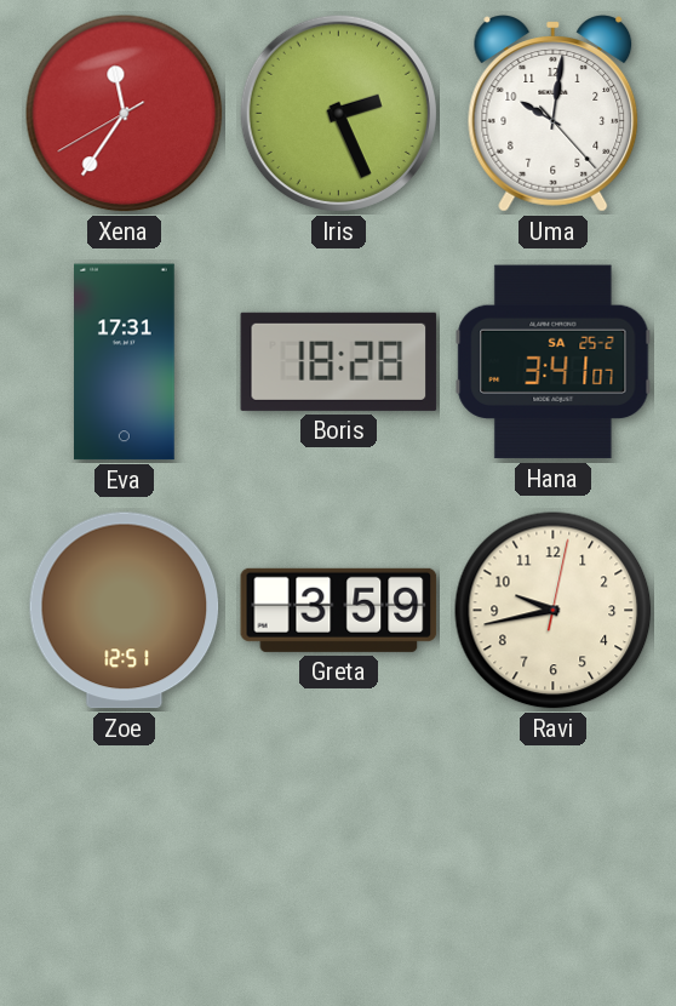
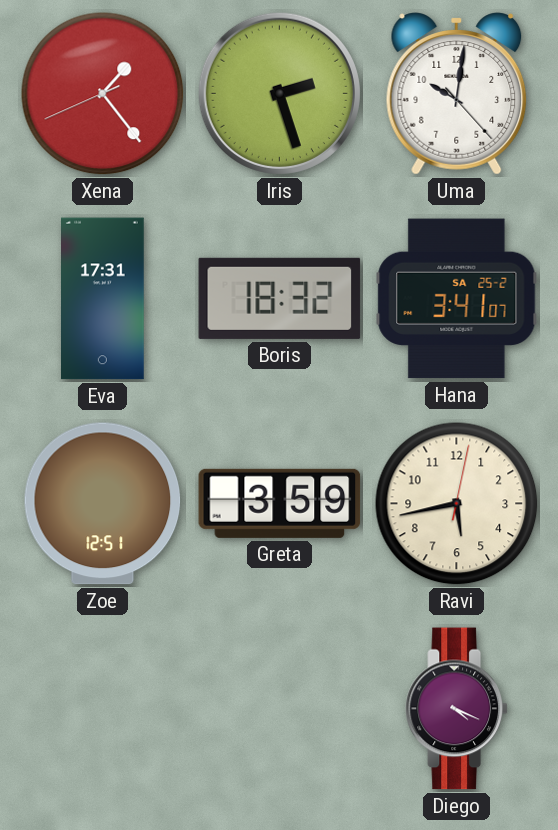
Xena: 11:35 -> 1:23 (103, 94)
Iris: 2:26 -> 2:27 (279, 93)
Boris: 18:28 -> 18:32 (280, 298)
Ravi: 9:43 -> 5:43 (457, 504)
Diego: none -> 4:19 (457, 709)
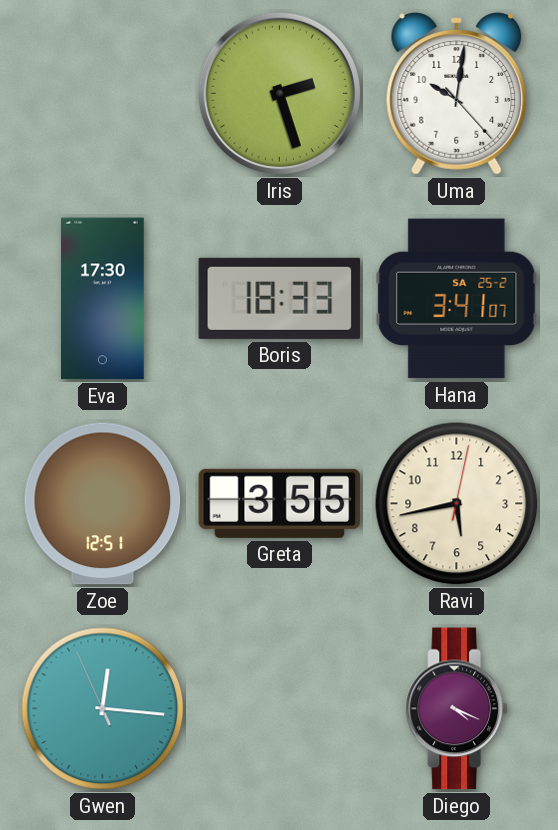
Xena: 1:23 -> none (103, 94)
Eva: 17:31 -> 17:30 (103, 299)
Boris: 18:32 -> 18:33 (280, 298)
Greta: 3:59 -> 3:55 (280, 503)
Gwen: none -> 12:15 (103, 709)
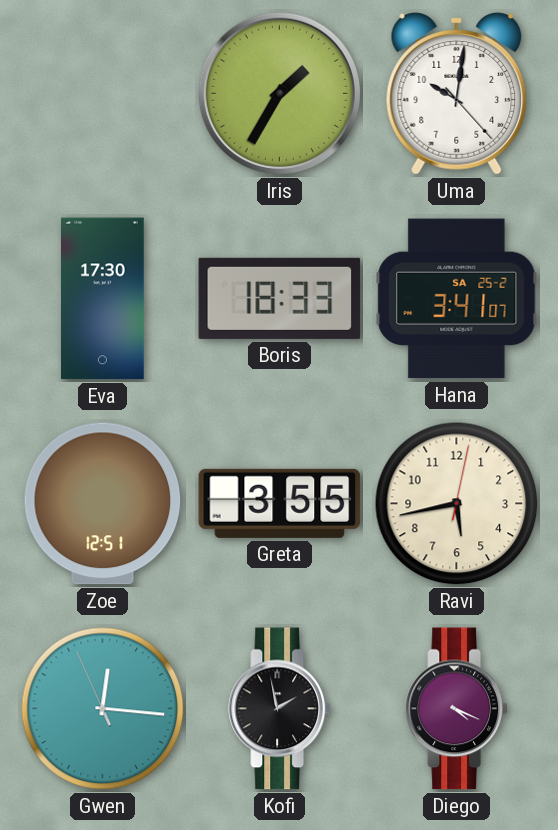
Iris: 2:27 -> 1:35 (279, 93)
Kofi: none -> 1:58 (280, 709)
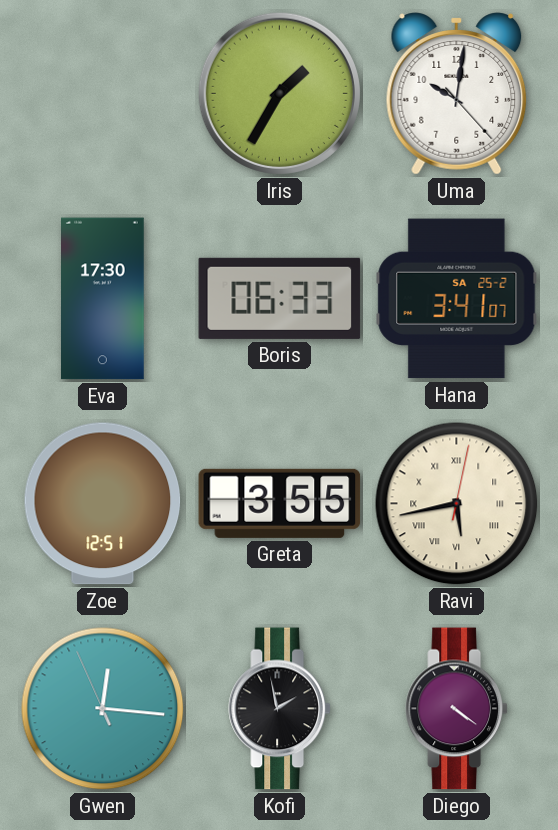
Boris: 18:33 -> 06:33 (280, 298)
Ravi numerals: Arabic -> Roman (457, 504)
Diego: 4:19 -> 4:21 (457, 709)
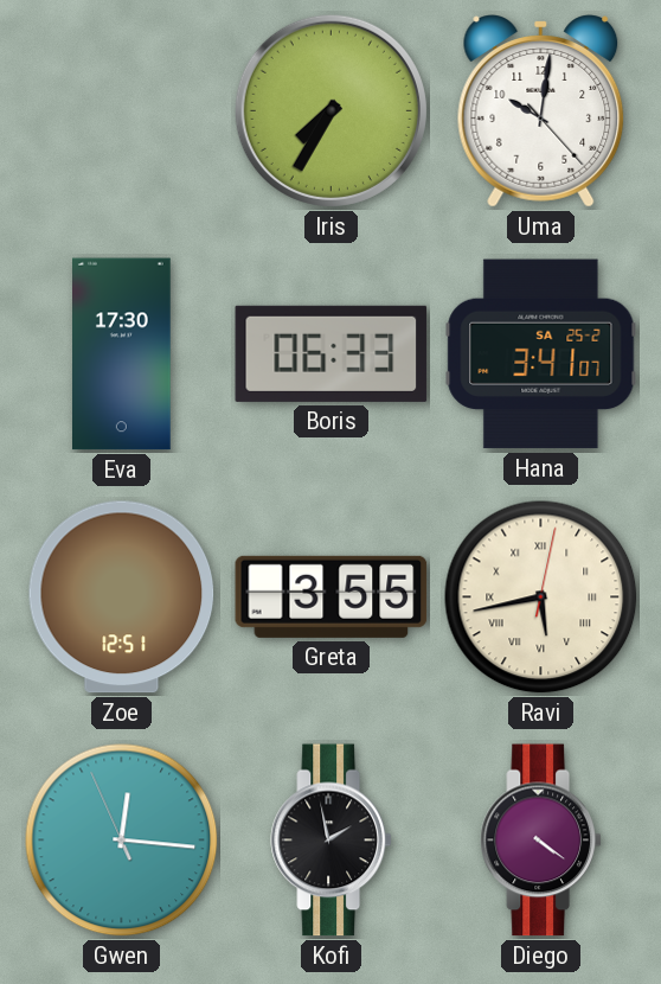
Iris: 1:35 -> 7:35 (330, 110)
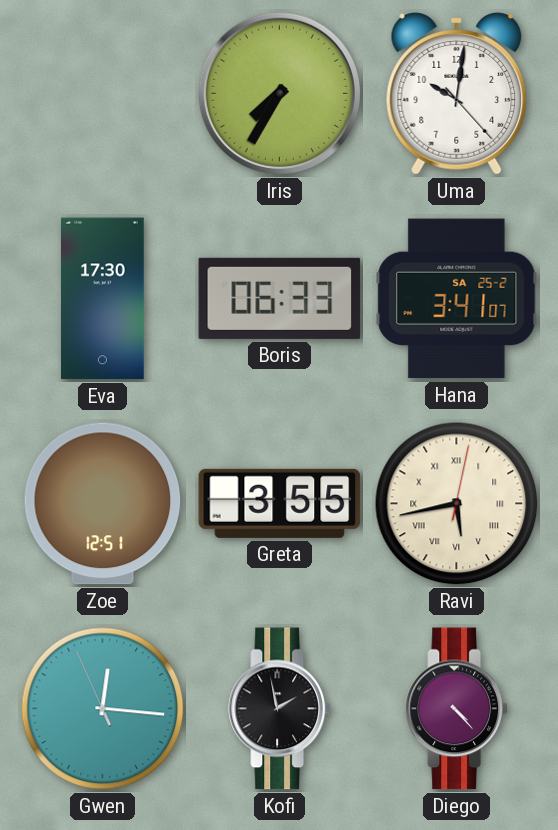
Diego: 4:21 -> 4:23 (457, 709)
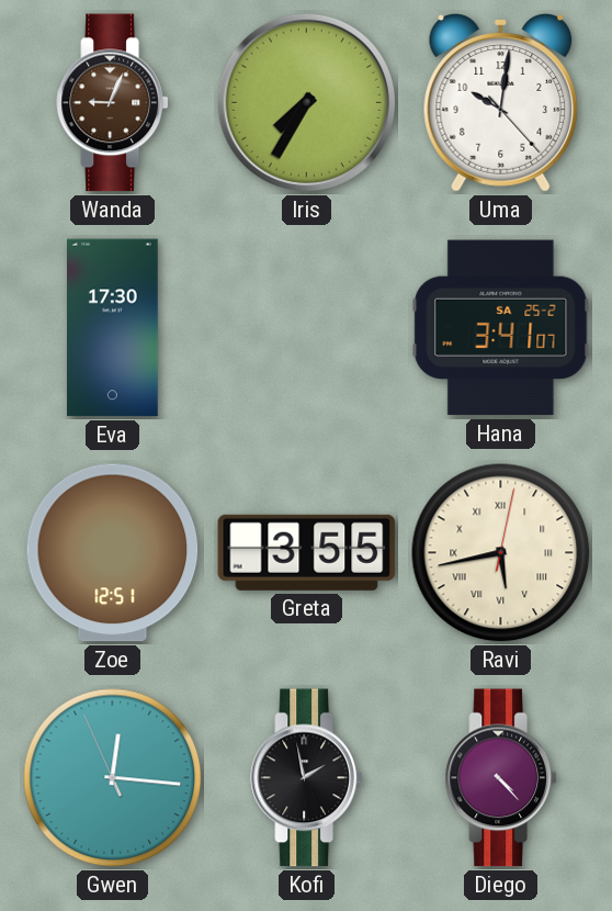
Wanda: none -> 9:04 (113, 103)
Boris: 06:33 -> none (280, 298)
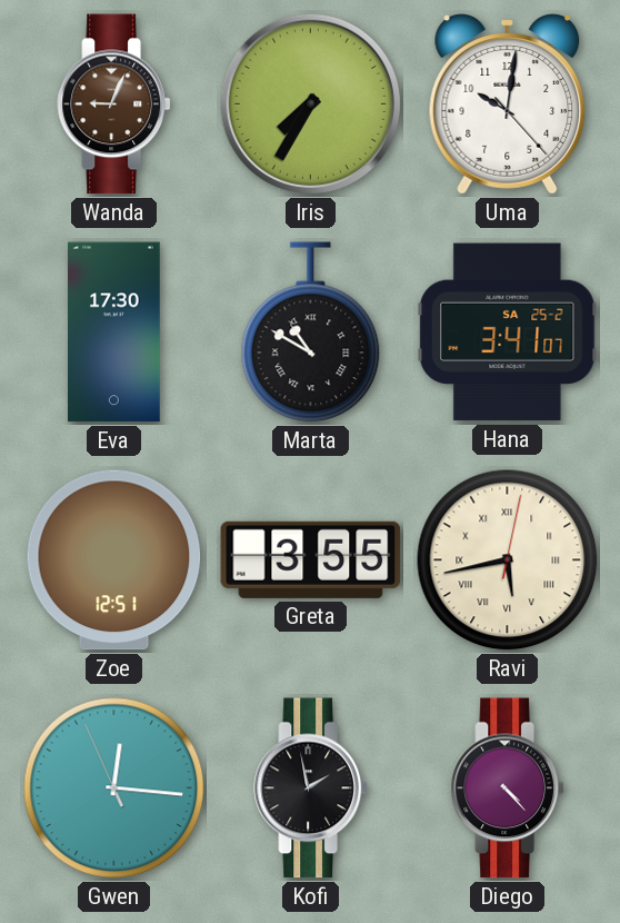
Marta: none -> 10:50 (311, 333)
